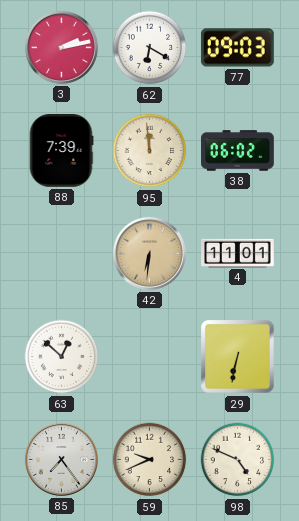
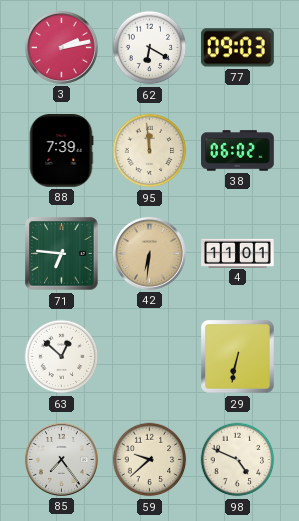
71: none -> 6:46 (62, 254)
59: 9:41 -> 9:38 (150, 460)
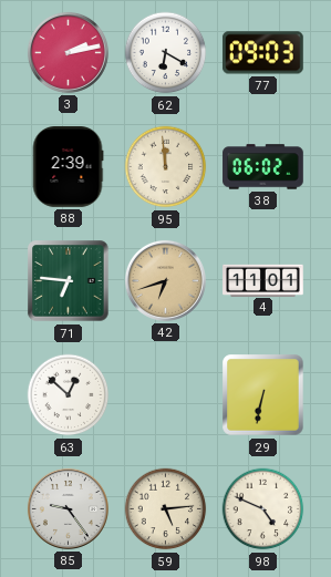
88: 7:39 -> 2:39 (68, 167)
42: 6:31 -> 6:42 (165, 280)
85: 7:24 -> 9:24 (68, 508)
59: 9:38 -> 5:14 (166, 509)
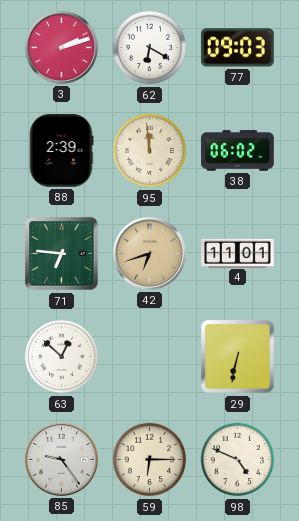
3: 2:13 -> 2:12 (61, 47)
59: 5:14 -> 6:15 (150, 460)
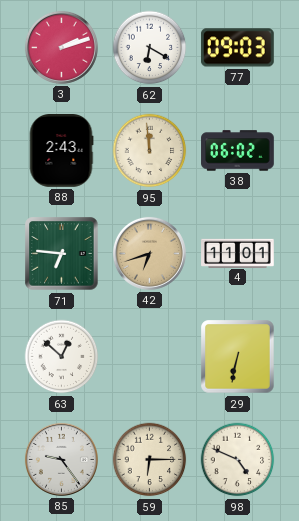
88: 2:39 -> 2:43 (61, 151)
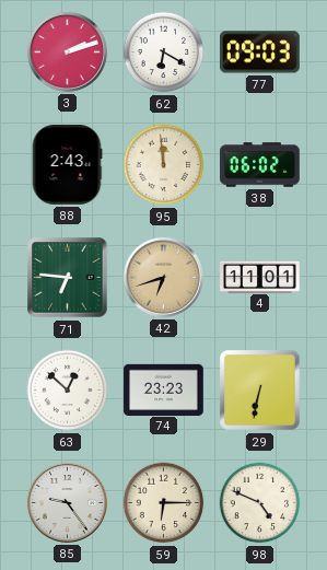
74: none -> 23:23 (164, 389)
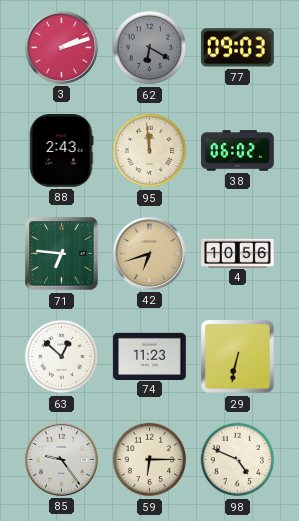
62 dial: white -> grey (150, 48)
4: 11:01 -> 10:56 (238, 253)
74: 23:23 -> 11:23 (150, 356)
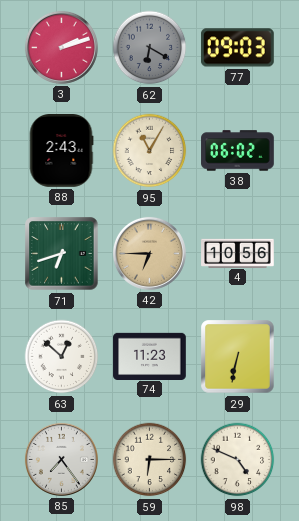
95: 11:59 -> 11:05 (150, 151)
71: 6:46 -> 6:42 (62, 254)
42: 6:42 -> 6:45 (149, 253)
85: 9:24 -> 7:24 (61, 459)
